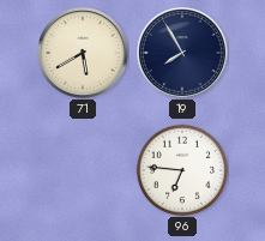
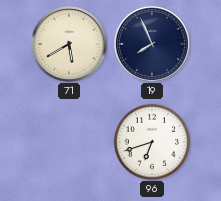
19: 7:55 -> 7:56 (153, 45)
96: 6:46 -> 6:42 (151, 141)
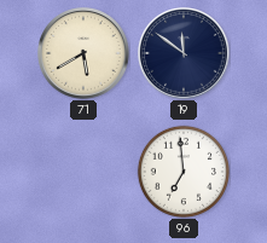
19: 7:56 -> 11:51 (185, 54)
96: 6:42 -> 6:59 (182, 170)
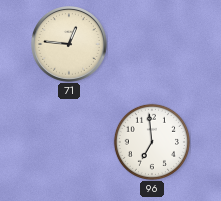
71: 5:40 -> 12:46 (70, 45)
19: 11:51 -> none (185, 54)
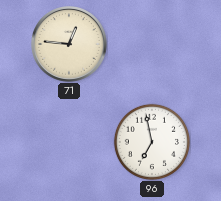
96: 6:59 -> 6:58 (151, 141)
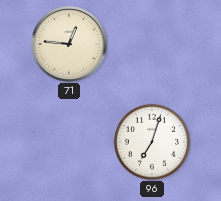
96: 6:58 -> 7:03 (151, 141)
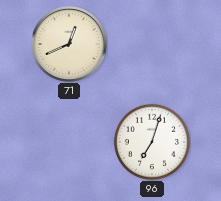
71: 12:46 -> 12:41 (70, 45)
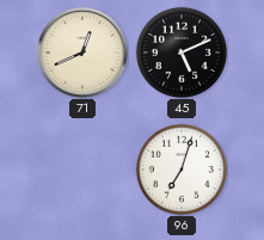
45: none -> 5:11 (180, 51)
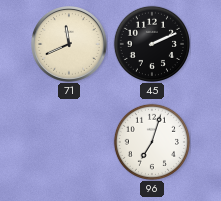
71: 12:41 -> 11:41 (70, 45)
45: 5:11 -> 2:11 (151, 43)
